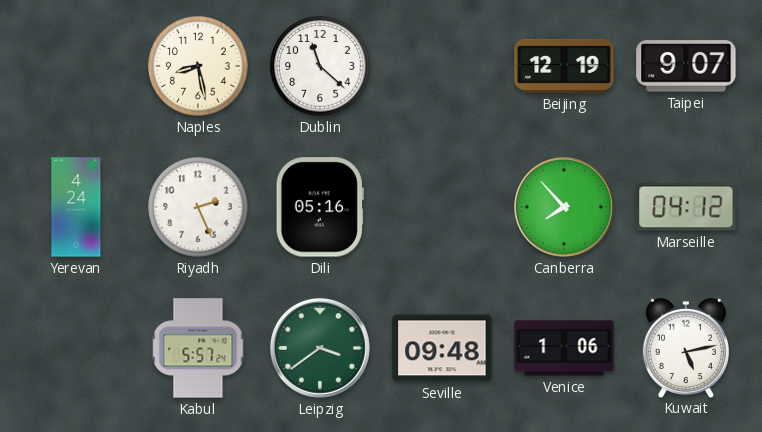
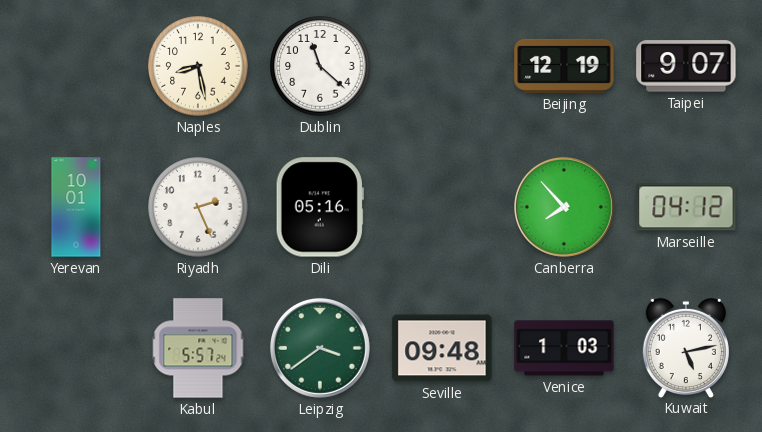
Yerevan: 4:24 -> 10:01 (76, 207)
Venice: 1:06 -> 1:03 (564, 348)
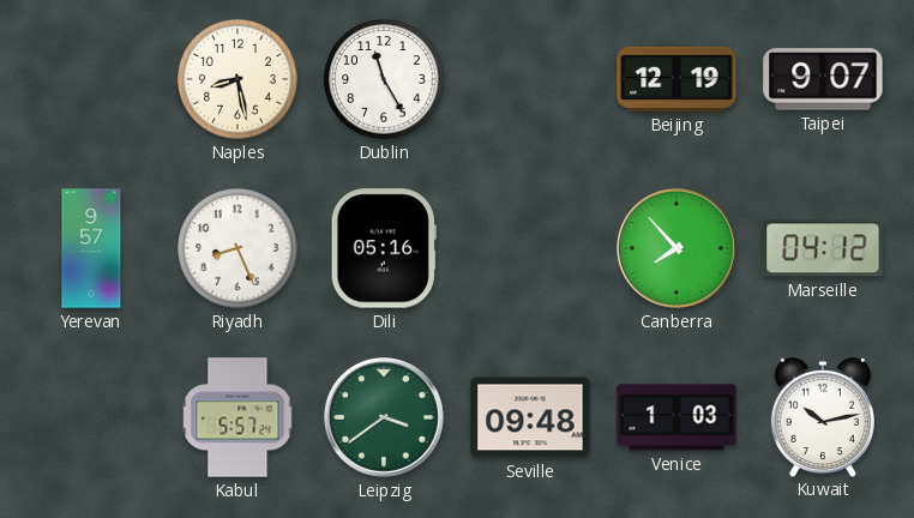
Dublin: 11:22 -> 11:25 (384, 79)
Yerevan: 10:01 -> 9:57 (91, 248)
Riyadh: 2:26 -> 8:26 (237, 248)
Kuwait: 5:13 -> 10:13 (823, 416)
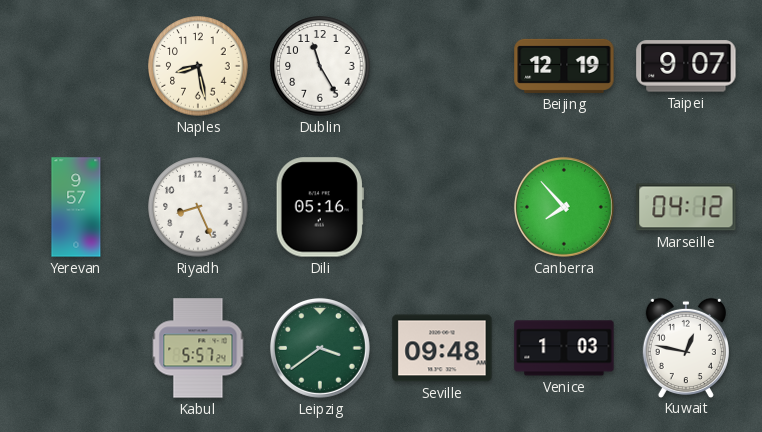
Kuwait: 10:13 -> 12:47 (686, 347)
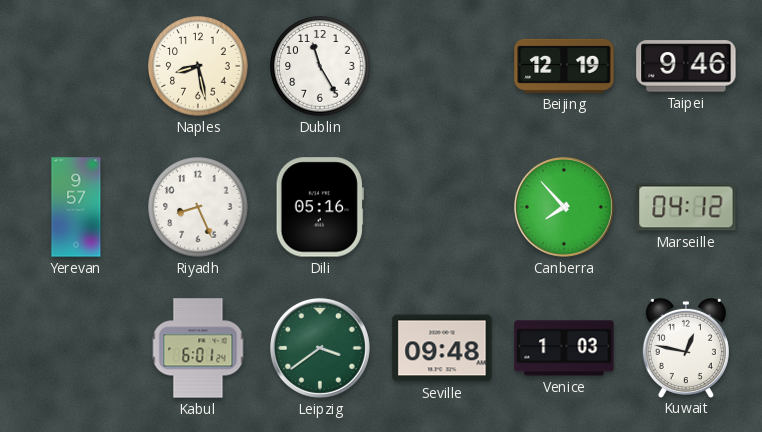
Taipei: 9:07 -> 9:46 (686, 66)
Kabul: 5:57 -> 6:01 (198, 348)
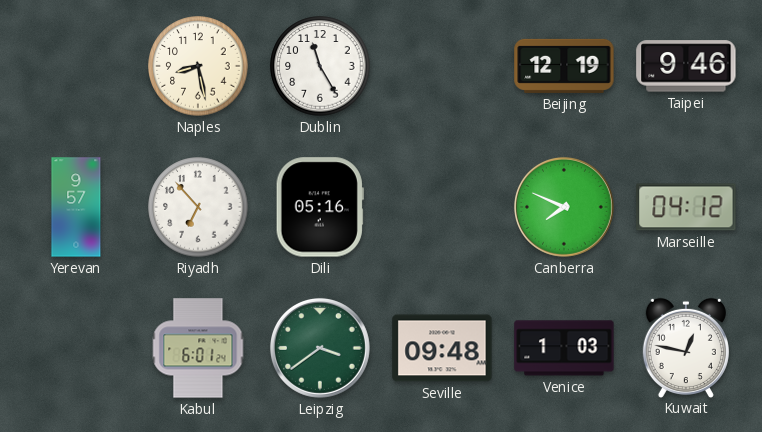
Riyadh: 8:26 -> 6:53 (198, 207)
Canberra: 7:53 -> 7:49 (564, 207)
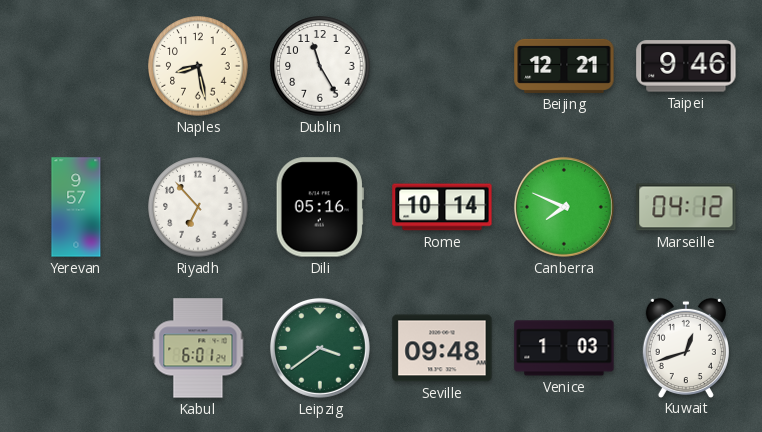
Beijing: 12:19 -> 12:21 (564, 66)
Rome: none -> 10:14 (442, 207)
Kuwait: 12:47 -> 12:42 (686, 347)
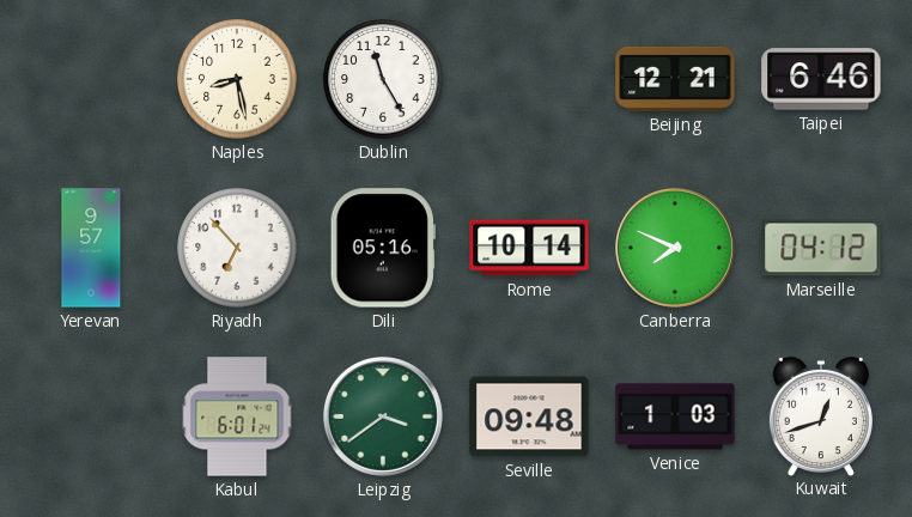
Taipei: 9:46 -> 6:46 (821, 79)
